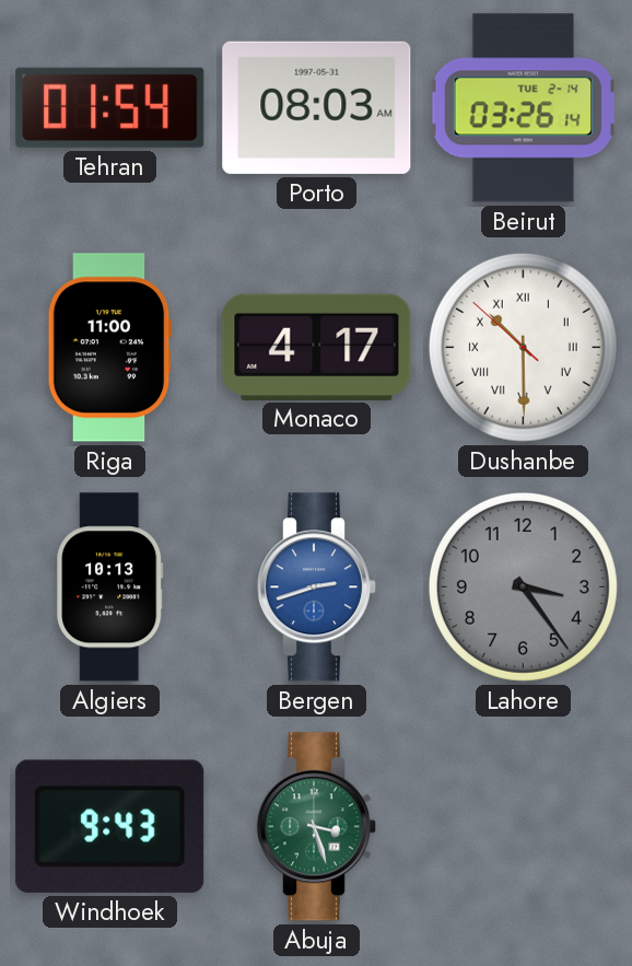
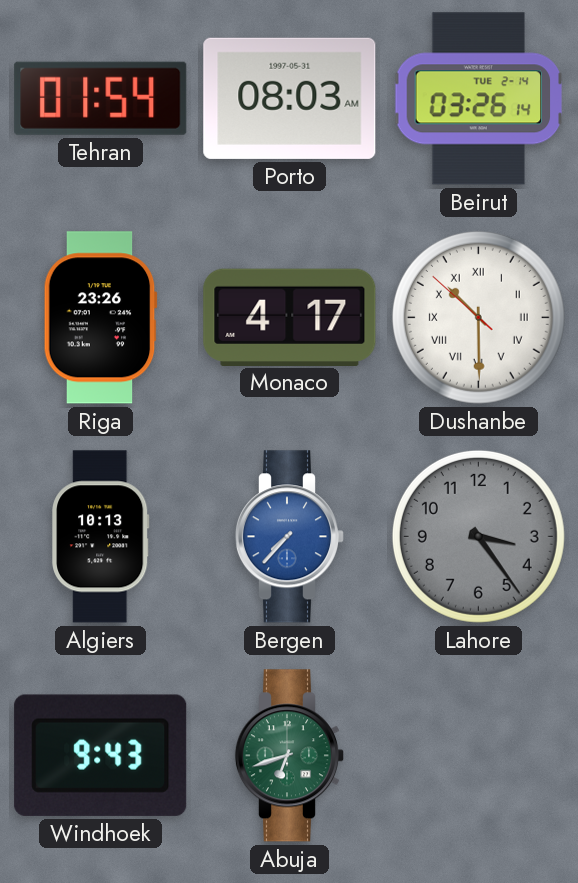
Riga: 11:00 -> 23:26 (100, 318)
Bergen: 2:42 -> 7:37 (290, 537)
Abuja: 3:27 -> 6:42 (290, 756)
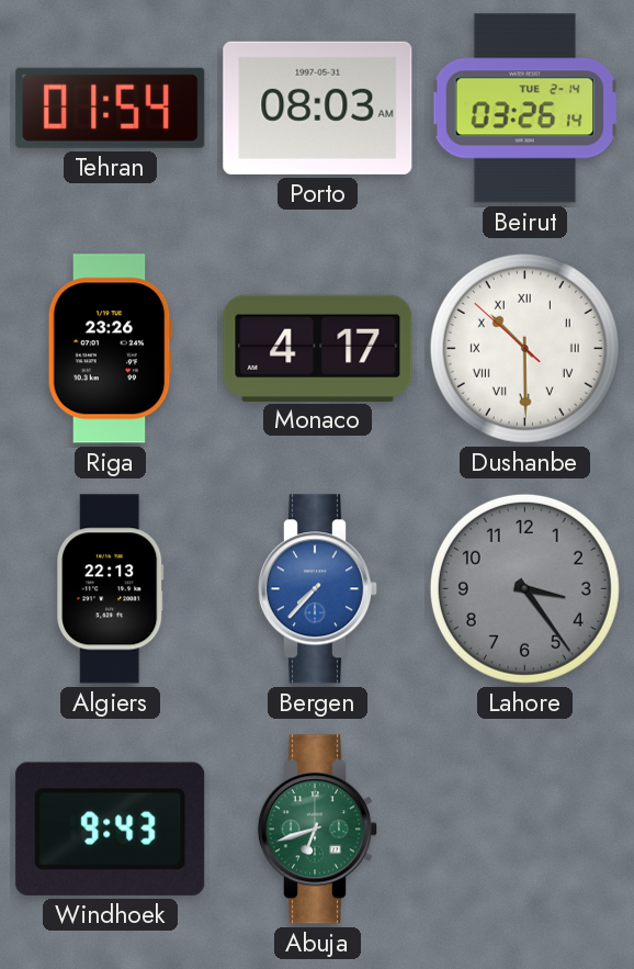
Algiers: 10:13 -> 22:13 (111, 589)
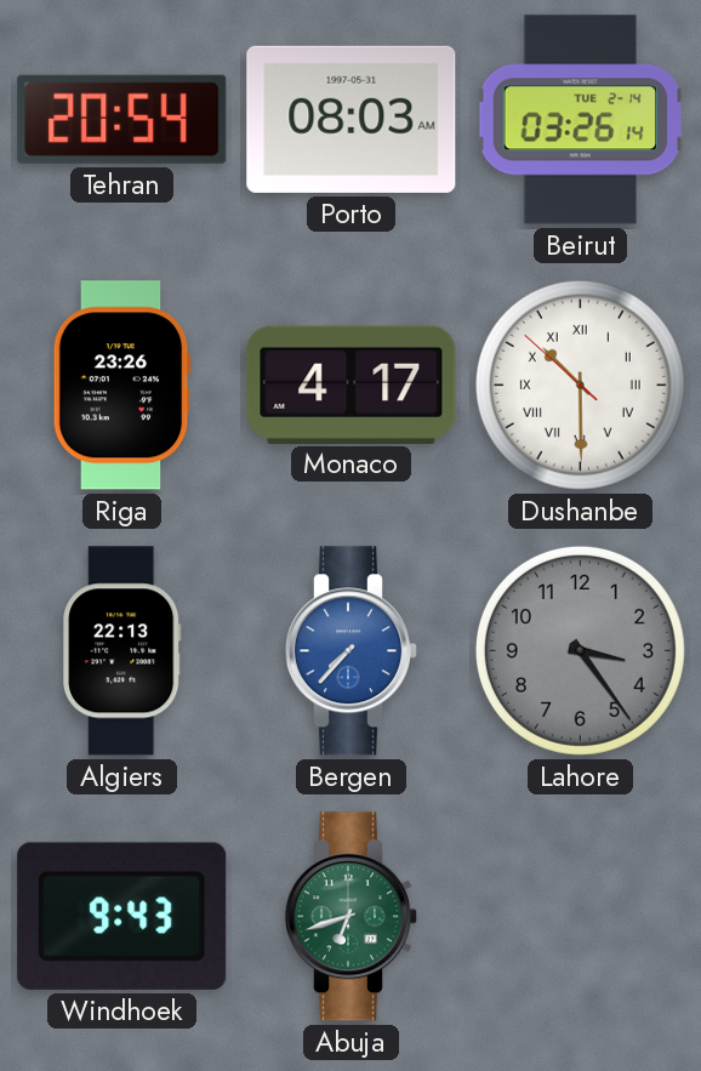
Tehran: 01:54 -> 20:54 (122, 119)
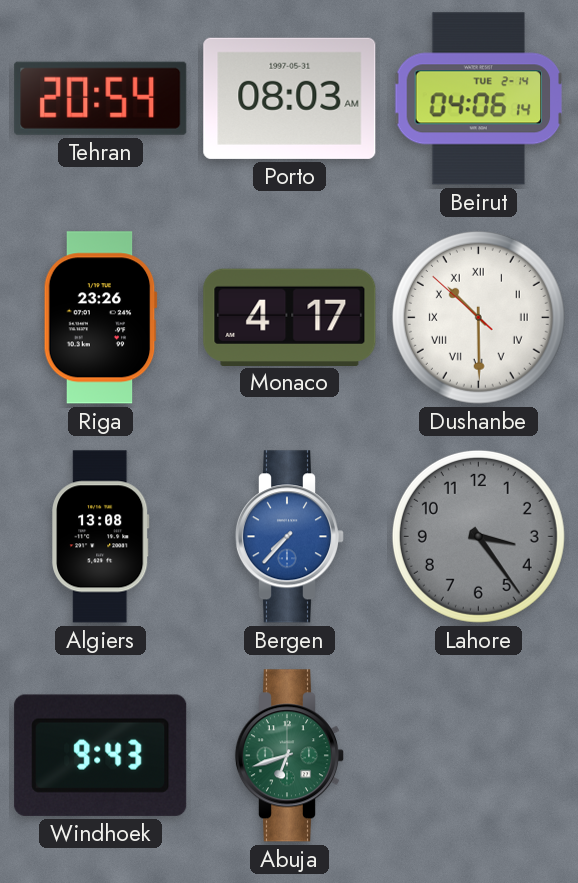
Beirut: 03:26 -> 04:06 (479, 99)
Algiers: 22:13 -> 13:08 (101, 537)
